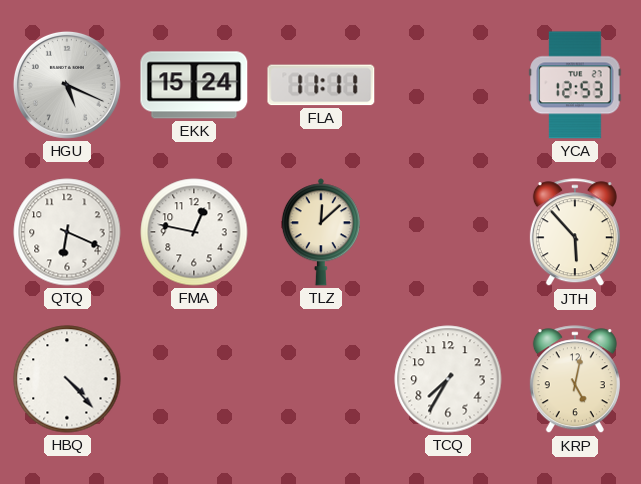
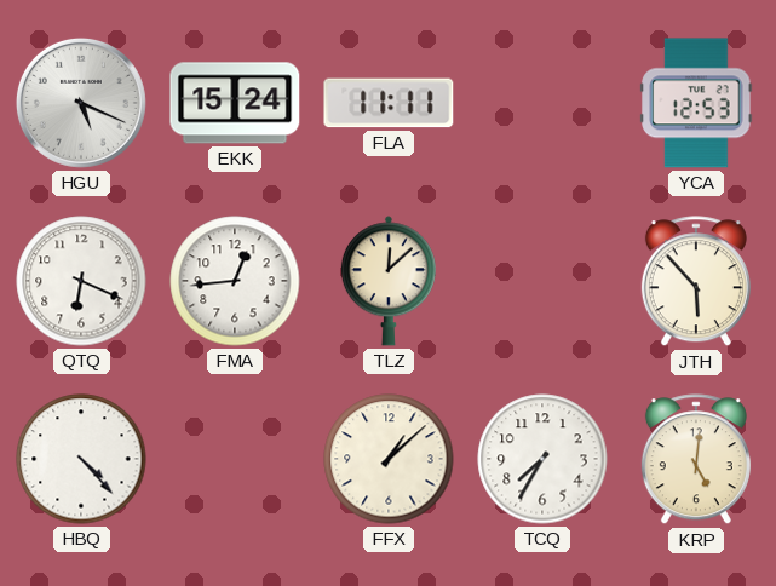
FMA: 12:47 -> 12:44 (235, 281)
FFX: none -> 1:08 (389, 459)
KRP: 5:02 -> 5:01 (696, 460)
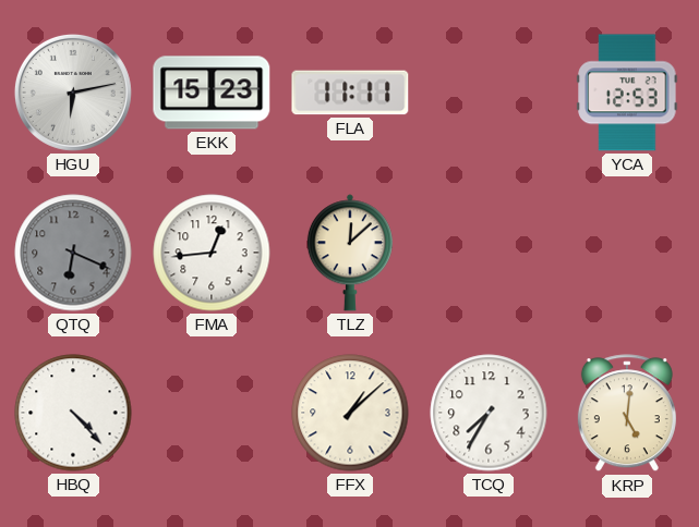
HGU: 5:19 -> 6:13 (73, 93)
EKK: 15:24 -> 15:23 (212, 93)
QTQ dial: white -> grey (73, 253)
JTH: 5:53 -> none (696, 282)
